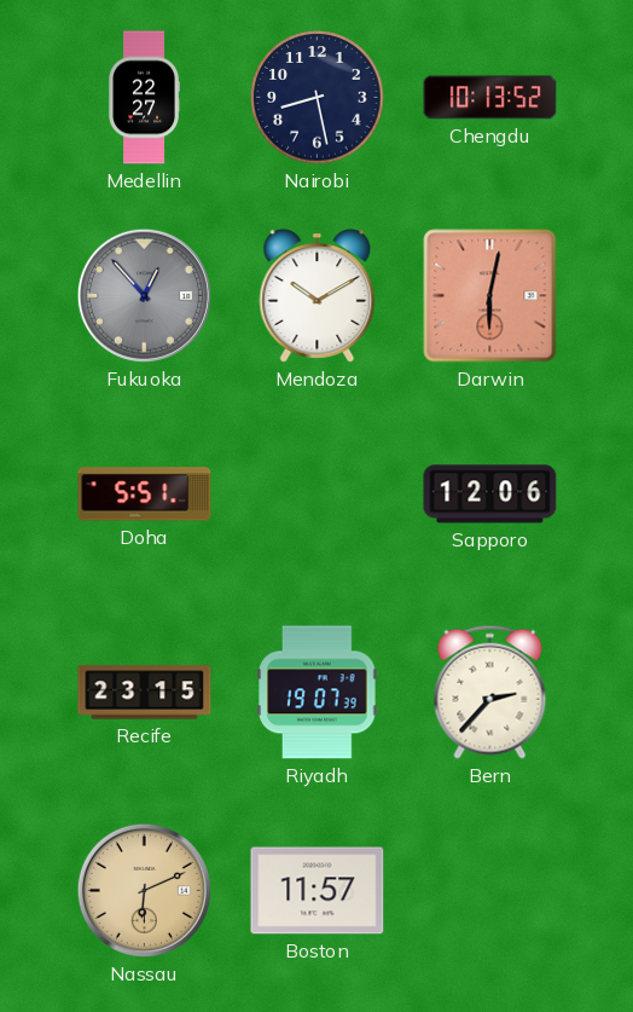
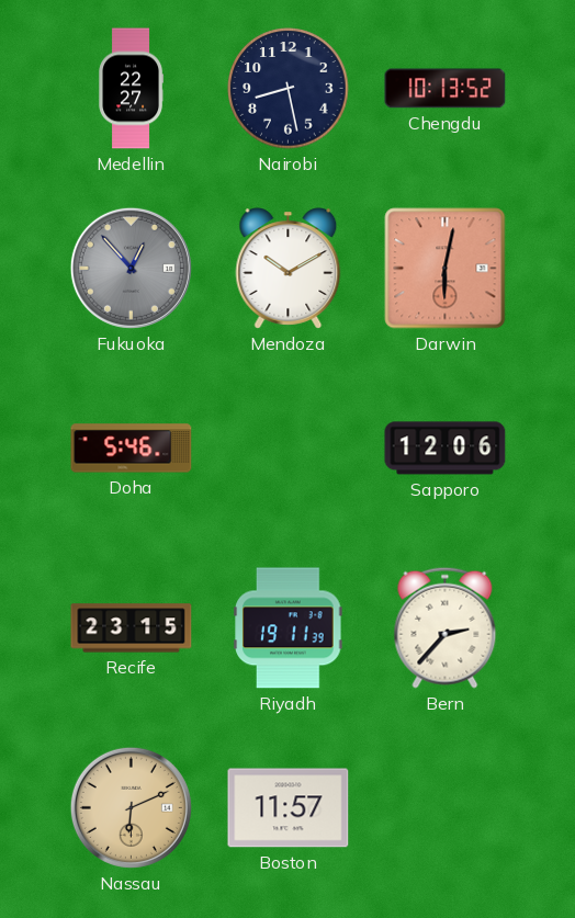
Doha: 5:51 -> 5:46 (132, 449)
Riyadh: 19:07 -> 19:11 (289, 628)
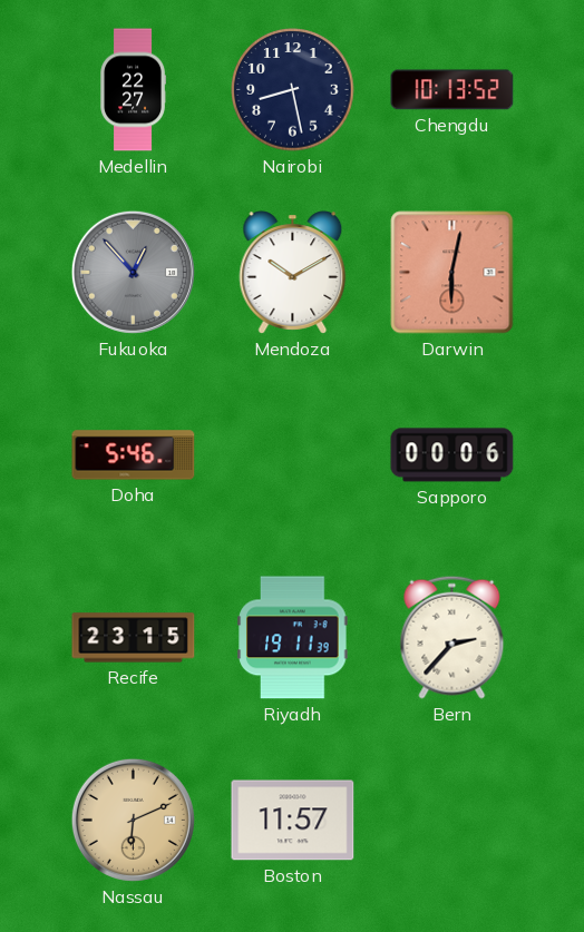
Sapporo: 12:06 -> 00:06 (452, 455)
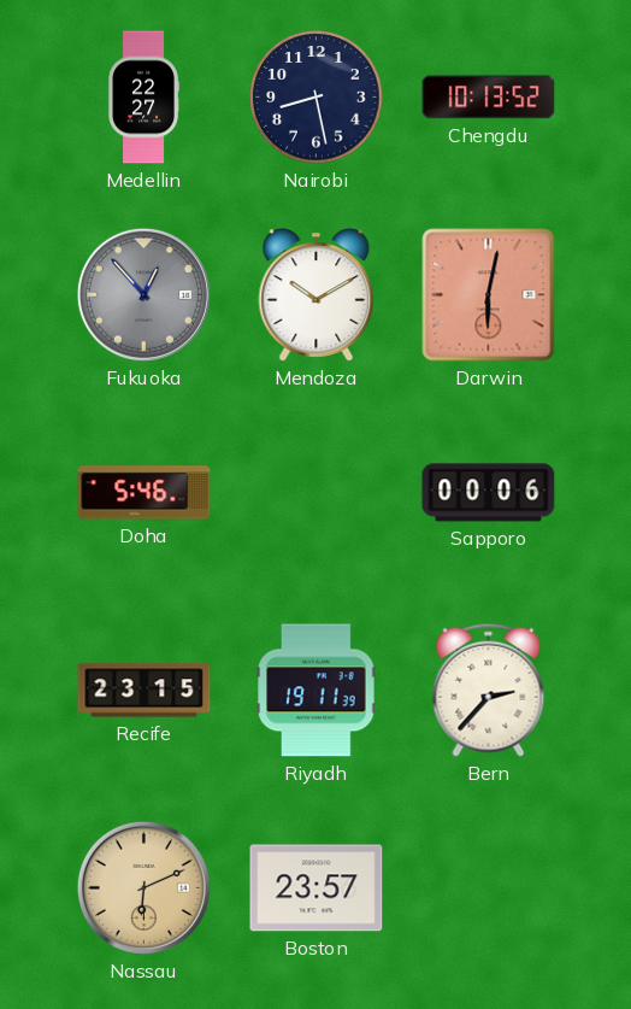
Boston: 11:57 -> 23:57 (317, 888)
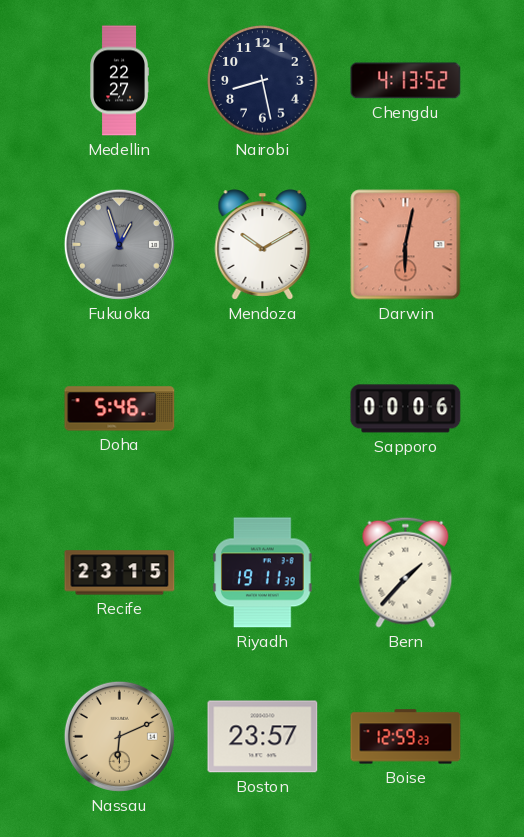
Chengdu: 10:13 -> 4:13 (406, 81)
Fukuoka: 12:53 -> 12:57 (119, 244)
Bern: 2:37 -> 1:37 (406, 572)
Boise: none -> 12:59 (406, 737)
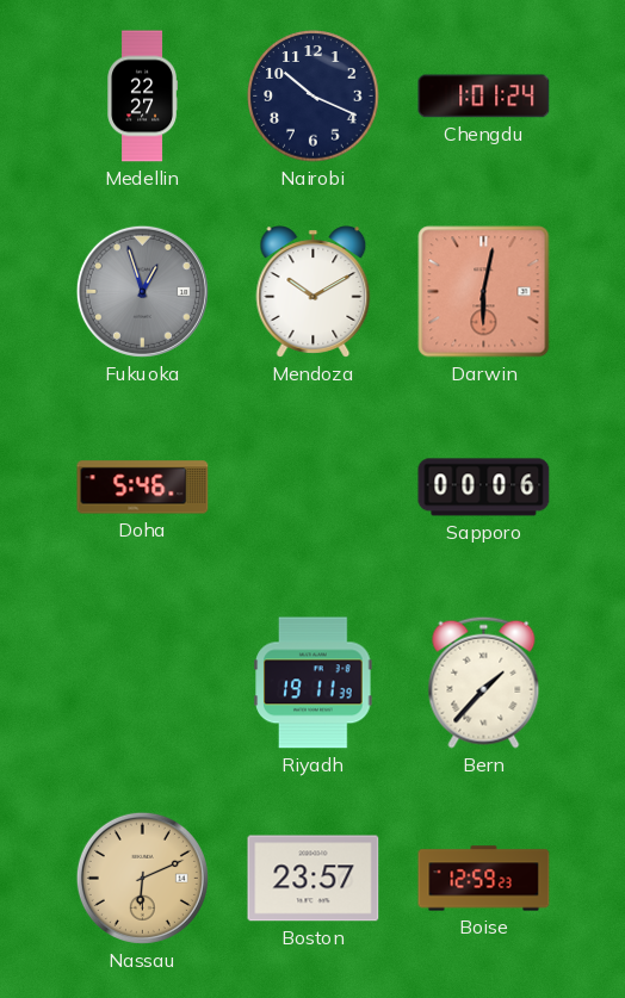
Nairobi: 8:28 -> 10:19 (314, 97)
Chengdu: 4:13 -> 1:01 (484, 97)
Recife: 23:15 -> none (120, 573)
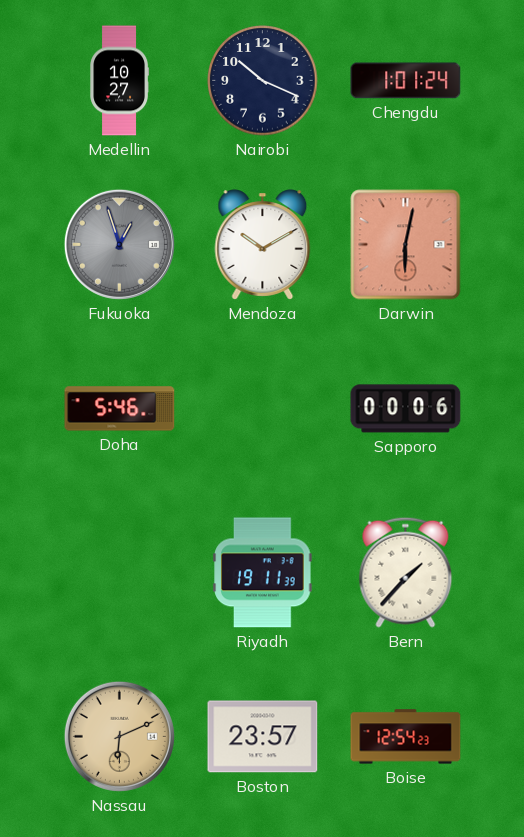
Medellin: 22:27 -> 10:27 (119, 81)
Boise: 12:59 -> 12:54 (406, 737)
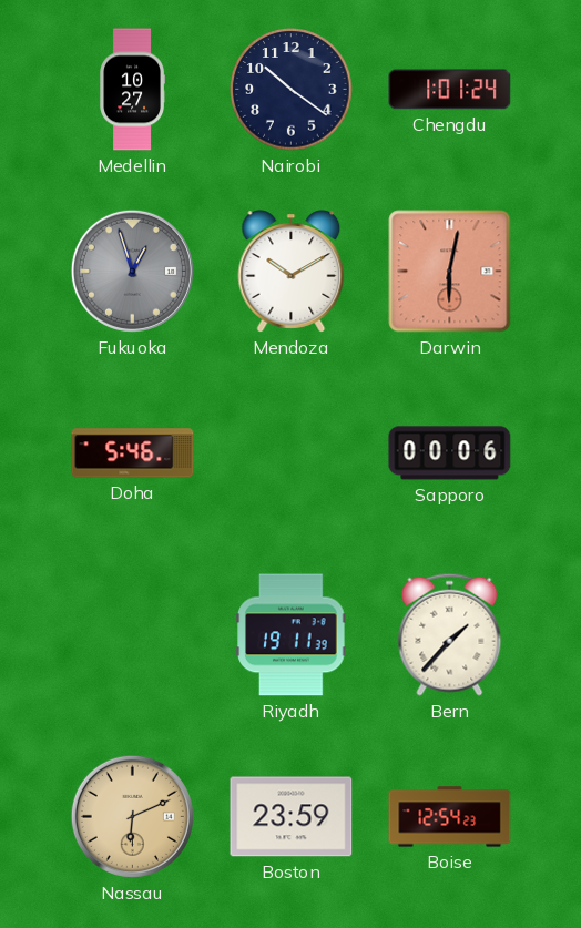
Nairobi: 10:19 -> 10:21 (292, 90)
Boston: 23:57 -> 23:59 (292, 817)
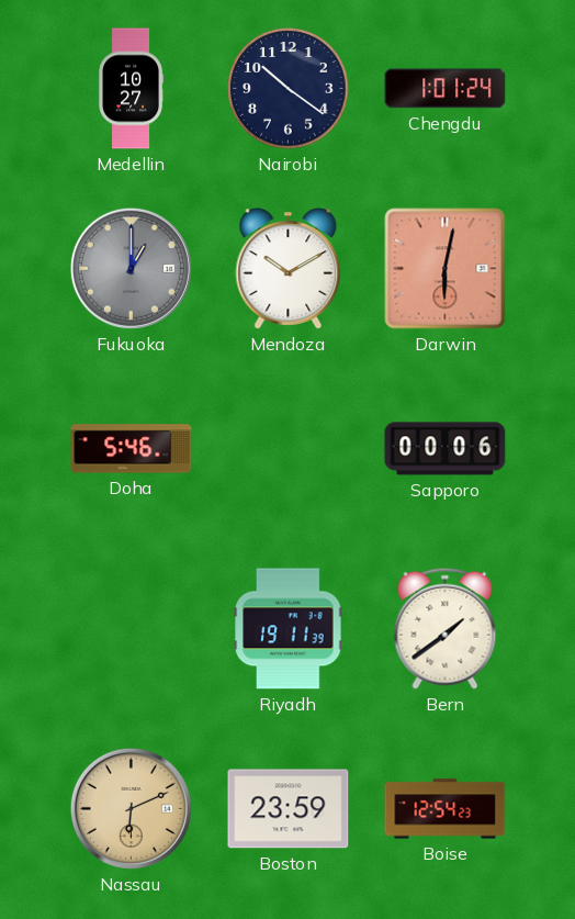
Fukuoka: 12:57 -> 1:00 (131, 268)
Bern: 1:37 -> 1:39 (446, 628)
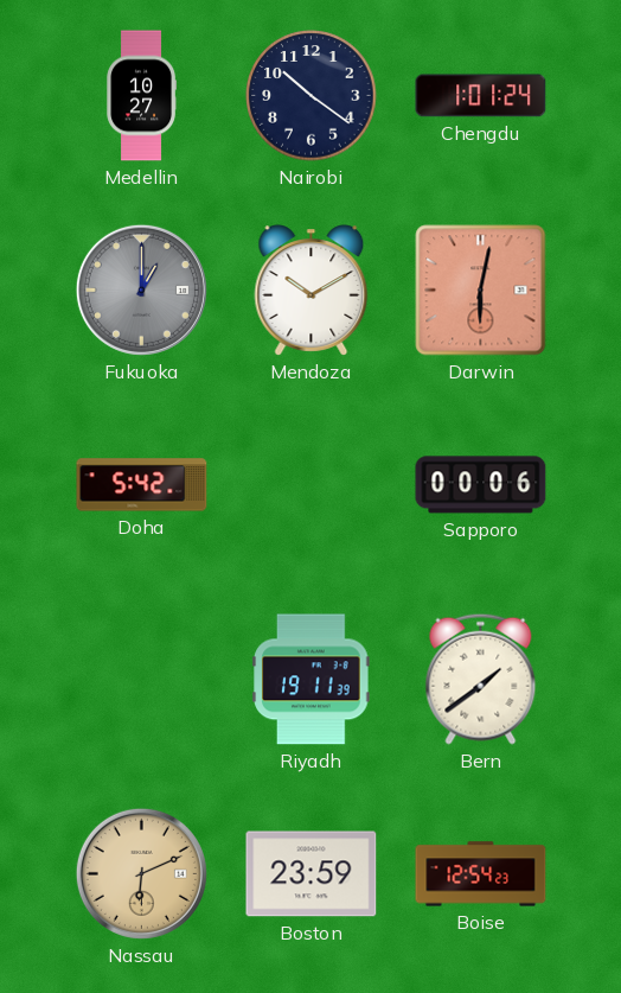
Doha: 5:46 -> 5:42 (142, 485)
